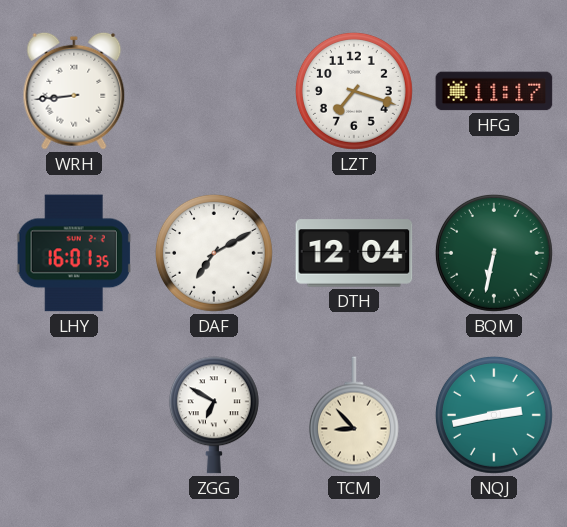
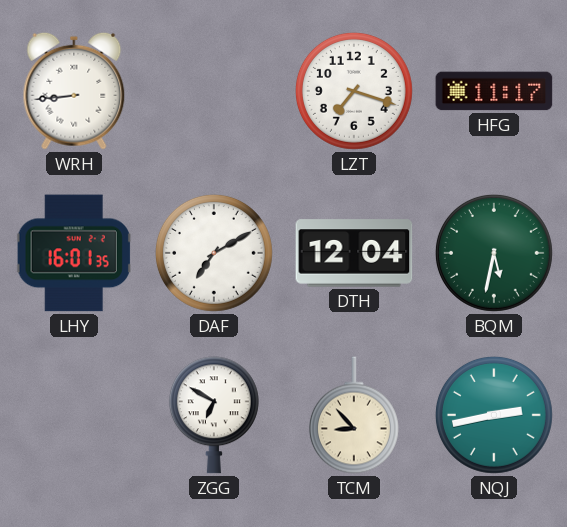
BQM: 6:32 -> 5:32 (494, 253)
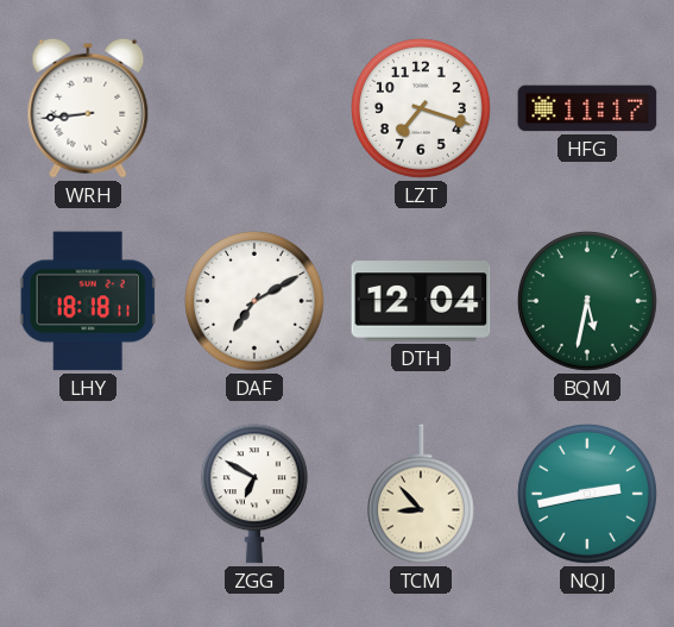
LHY: 16:01 -> 18:18 (88, 301)
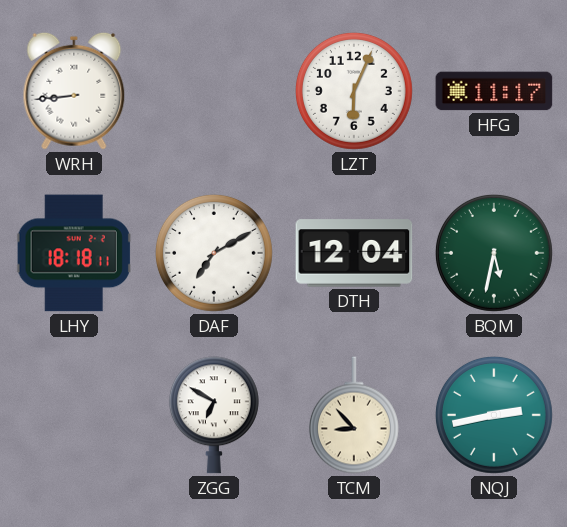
LZT: 7:18 -> 6:04 (354, 91)
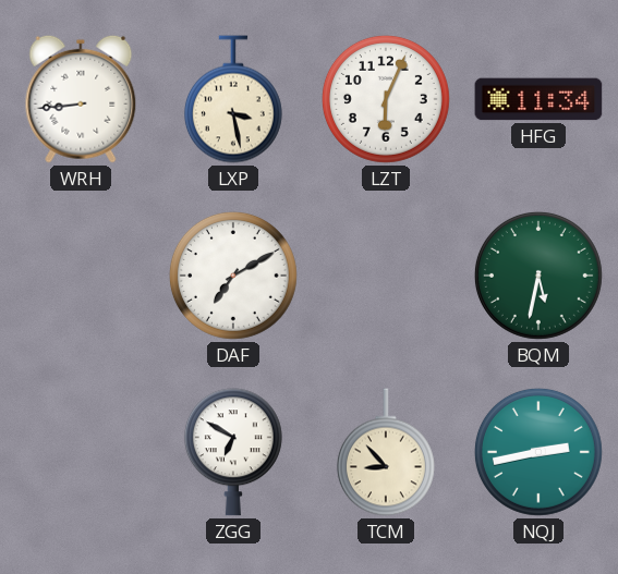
LXP: none -> 3:28 (233, 99)
HFG: 11:17 -> 11:34 (538, 99)
LHY: 18:18 -> none (74, 253)
DTH: 12:04 -> none (354, 253)
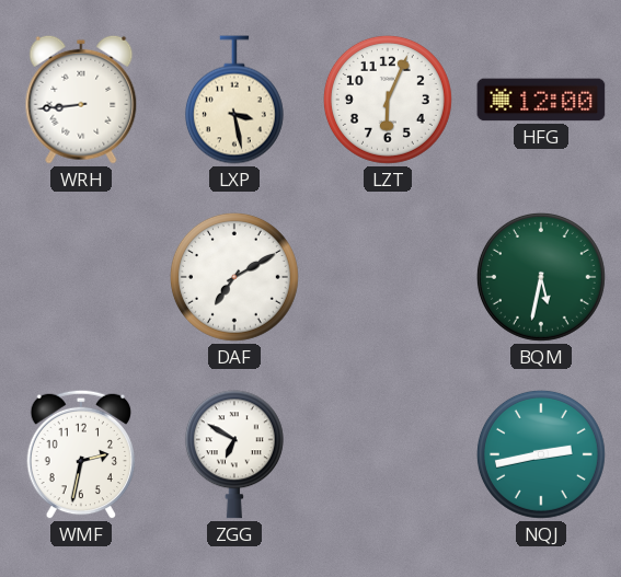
HFG: 11:34 -> 12:00 (541, 100)
WMF: none -> 2:32 (81, 454)
TCM: 8:53 -> none (386, 452)
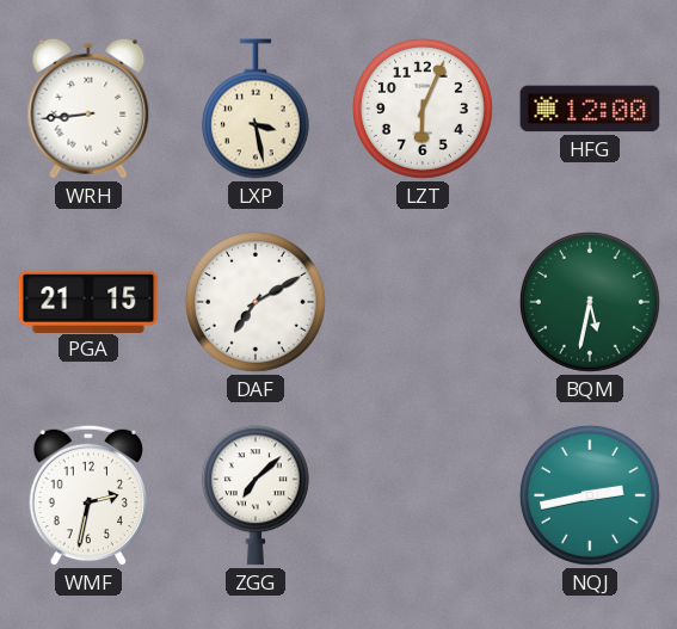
PGA: none -> 21:15 (88, 301)
ZGG: 6:50 -> 7:08 (256, 495)
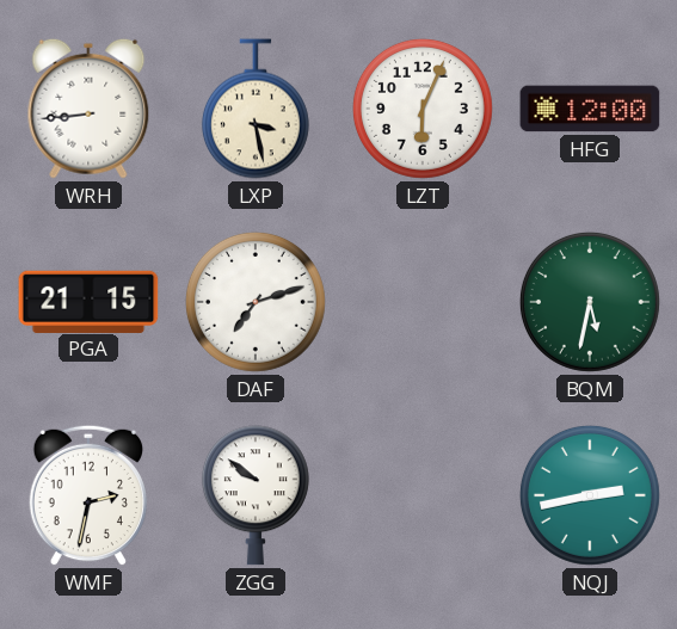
DAF: 7:10 -> 7:12 (256, 302)
ZGG: 7:08 -> 9:51 (256, 495)
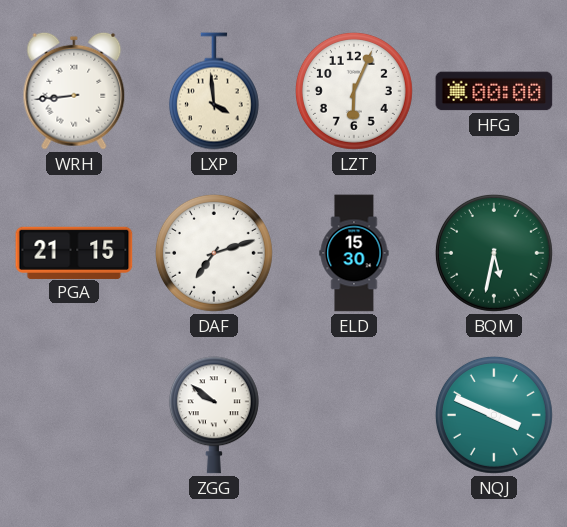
LXP: 3:28 -> 3:59 (214, 91)
HFG: 12:00 -> 00:00 (494, 91)
ELD: none -> 15:30 (354, 253)
WMF: 2:32 -> none (88, 495)
NQJ: 2:43 -> 3:49 (494, 415)
